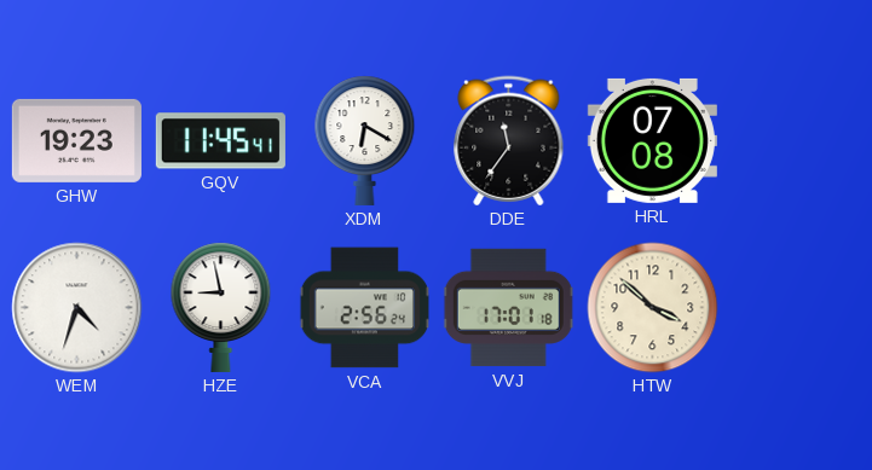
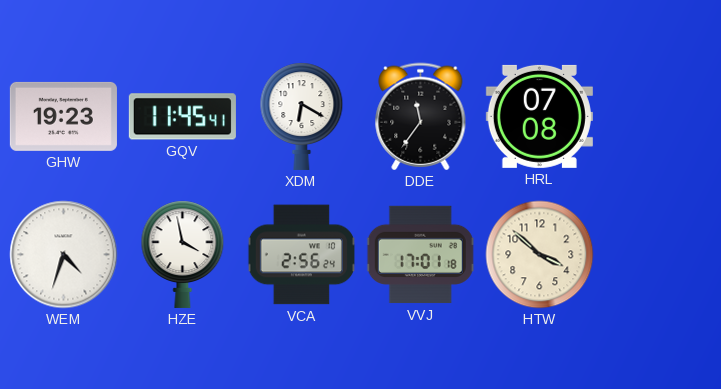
HZE: 8:58 -> 3:58 (183, 254)
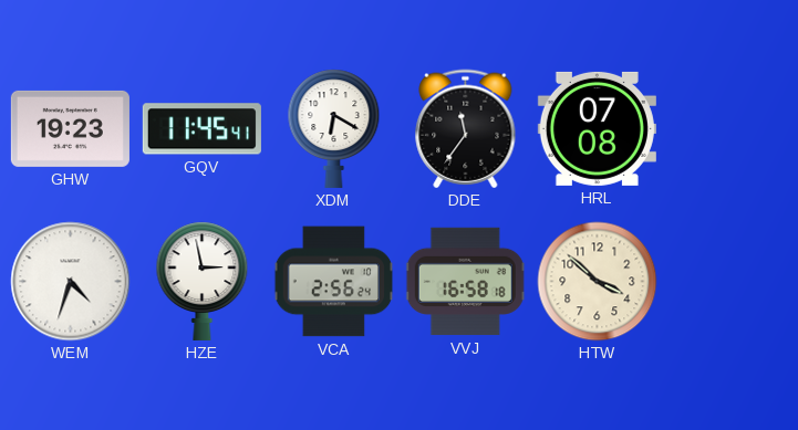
HZE: 3:58 -> 2:58 (203, 281)
VVJ: 17:01 -> 16:58 (466, 282)
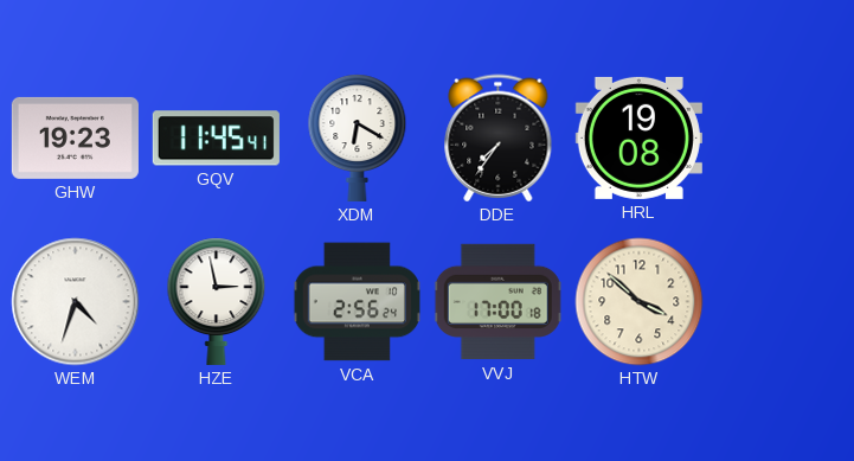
DDE: 11:36 -> 7:36 (499, 139)
HRL: 07:08 -> 19:08 (638, 137)
VVJ: 16:58 -> 17:00 (499, 302)
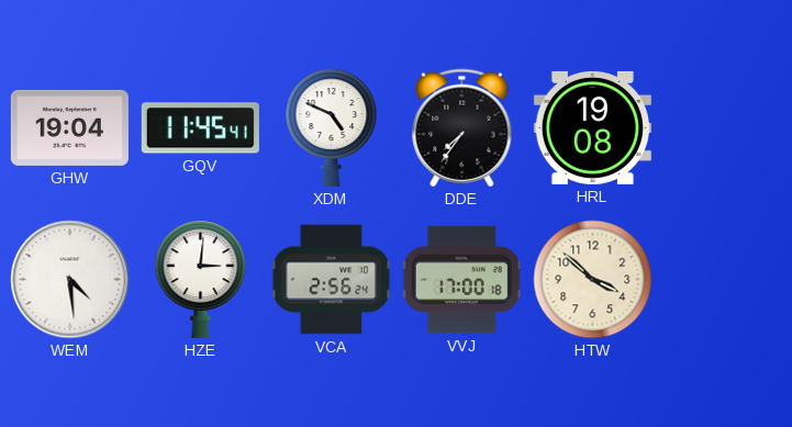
GHW: 19:23 -> 19:04 (69, 127)
XDM: 6:20 -> 4:49 (332, 127)
WEM: 4:33 -> 4:29 (70, 280)
HZE: 2:58 -> 3:01 (201, 279)
